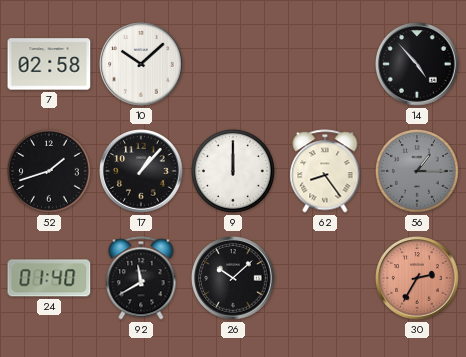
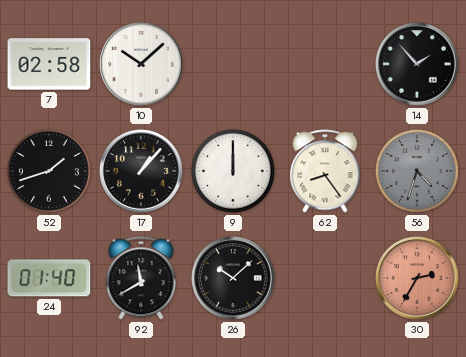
14: 4:53 -> 1:53 (417, 64)
56: 1:15 -> 4:33 (417, 171)
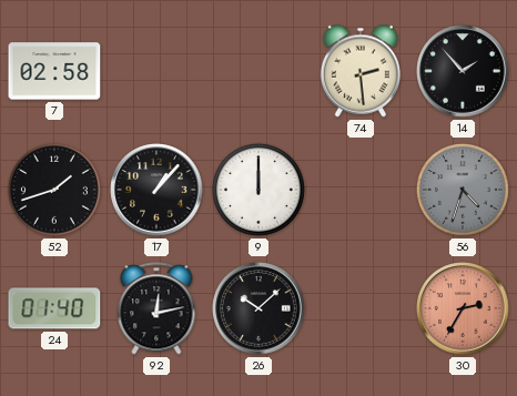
10: 10:08 -> none (141, 64)
74: none -> 2:29 (359, 71)
62: 8:24 -> none (325, 171)
92: 11:40 -> 12:13 (156, 308)
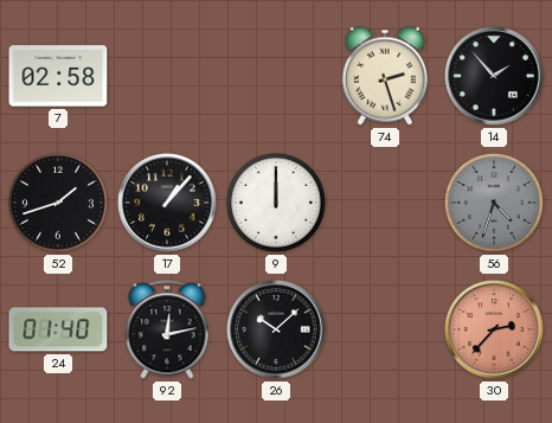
74: 2:29 -> 2:27 (384, 76)
30: 2:35 -> 2:37 (494, 329)
